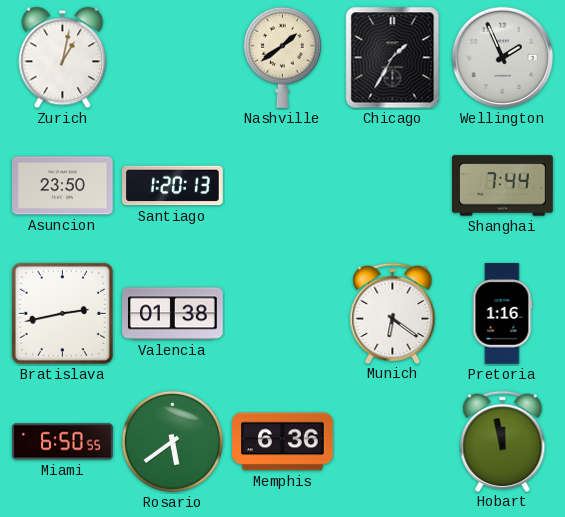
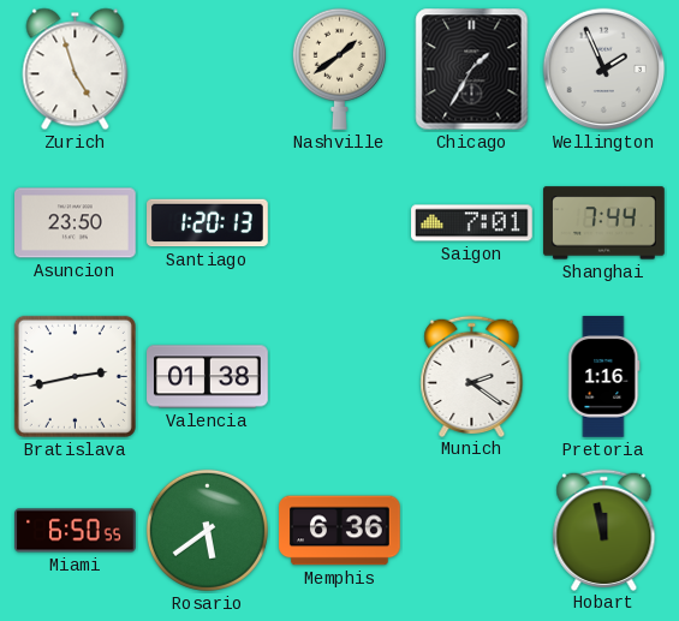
Zurich: 1:02 -> 4:57 (76, 70)
Saigon: none -> 7:01 (472, 223)
Munich: 6:21 -> 2:21 (472, 376)
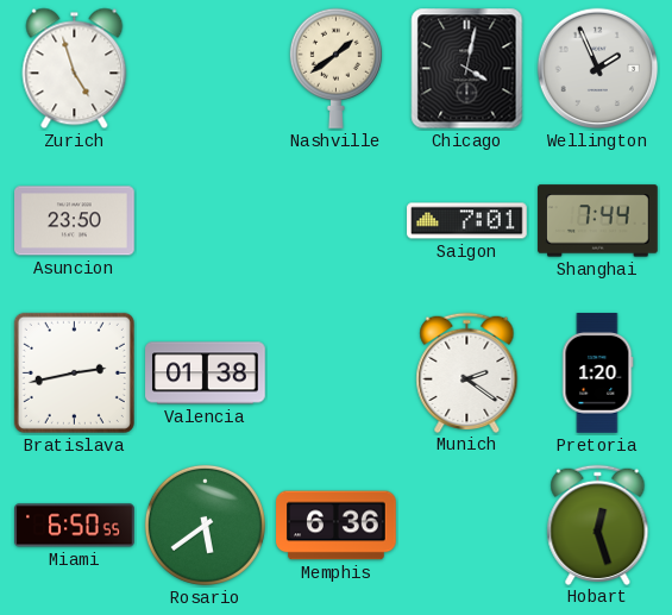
Chicago: 1:35 -> 4:02 (467, 69)
Santiago: 1:20 -> none (208, 223)
Pretoria: 1:16 -> 1:20 (598, 374)
Hobart: 11:58 -> 12:27 (598, 525)
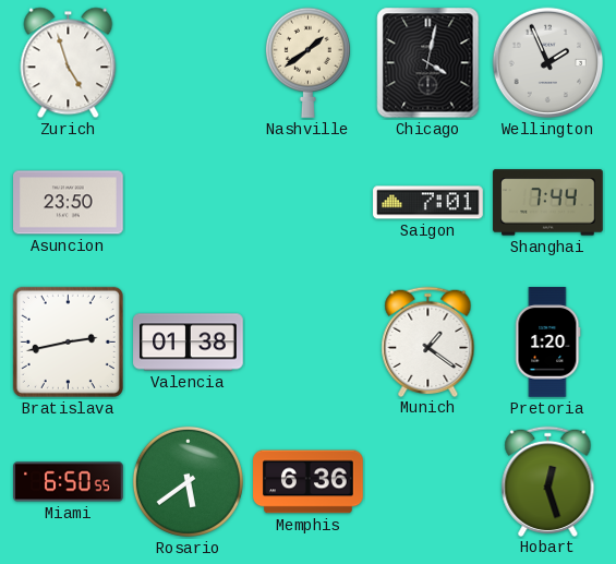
Munich: 2:21 -> 1:21 (428, 341)
